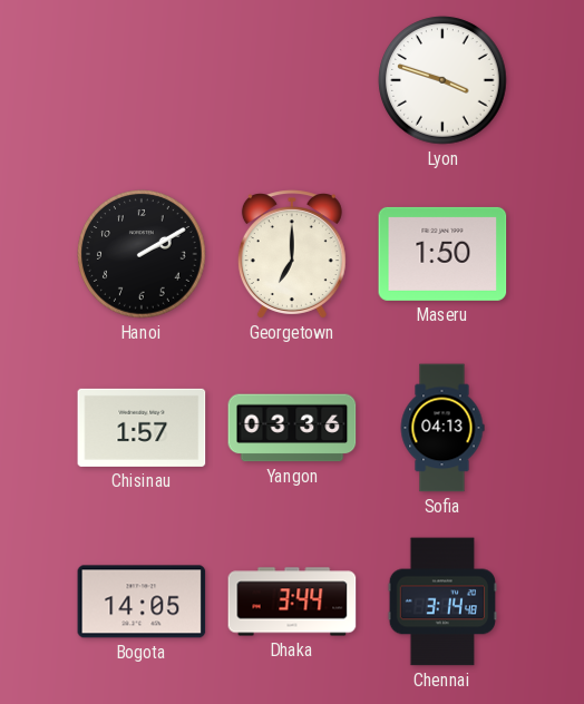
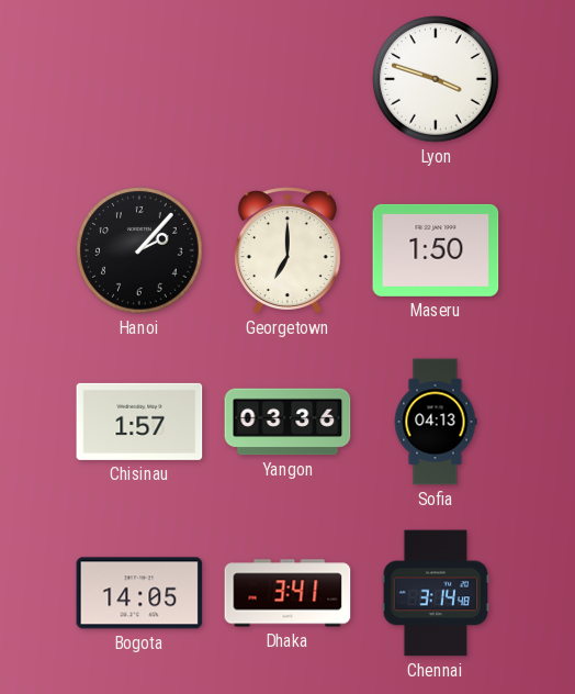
Hanoi: 2:10 -> 2:07 (139, 250)
Dhaka: 3:44 -> 3:41 (287, 593)
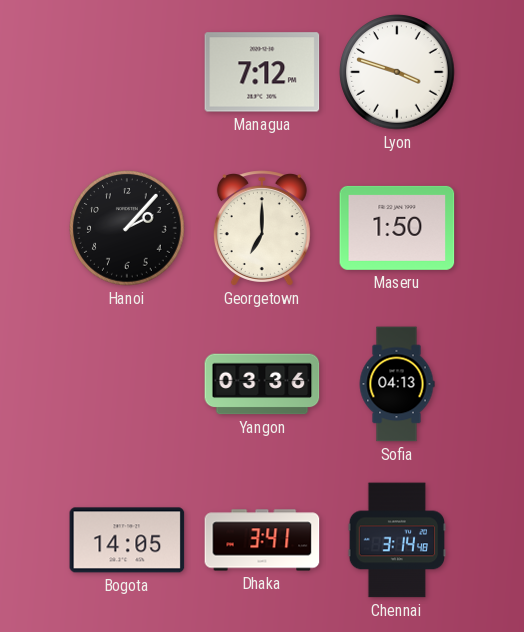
Managua: none -> 7:12 (262, 72)
Chisinau: 1:57 -> none (139, 422)
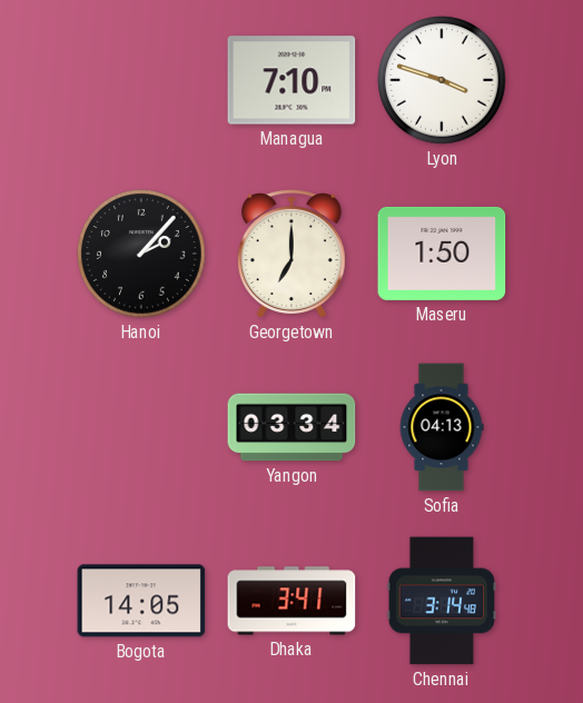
Managua: 7:12 -> 7:10 (291, 80)
Yangon: 03:36 -> 03:34 (291, 427)
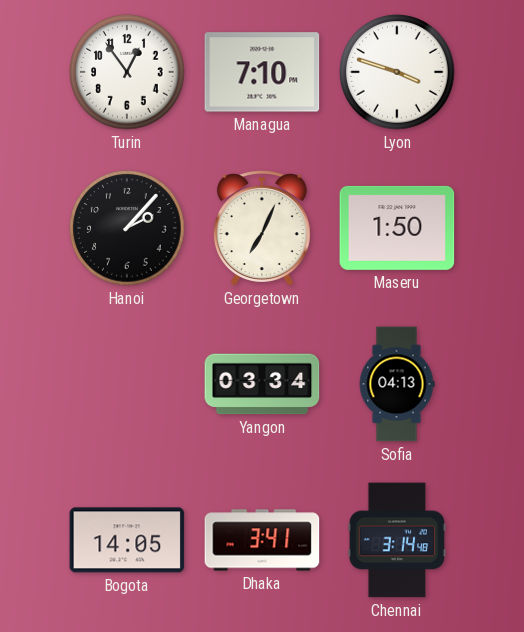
Turin: none -> 12:54 (127, 72)
Georgetown: 7:00 -> 7:04 (262, 228)
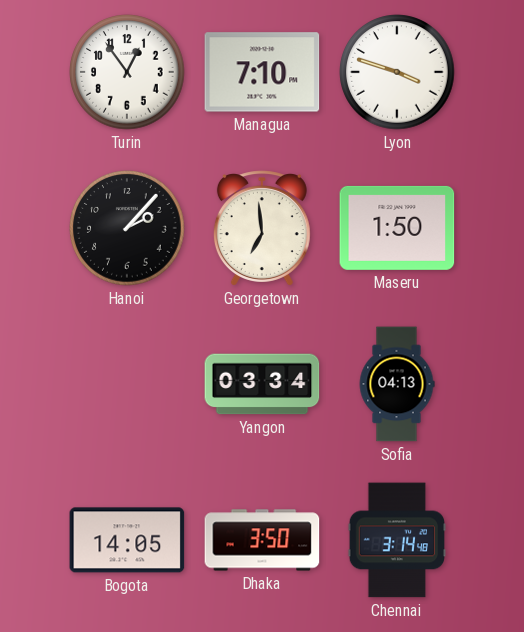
Georgetown: 7:04 -> 6:59 (262, 228)
Dhaka: 3:41 -> 3:50 (262, 540)
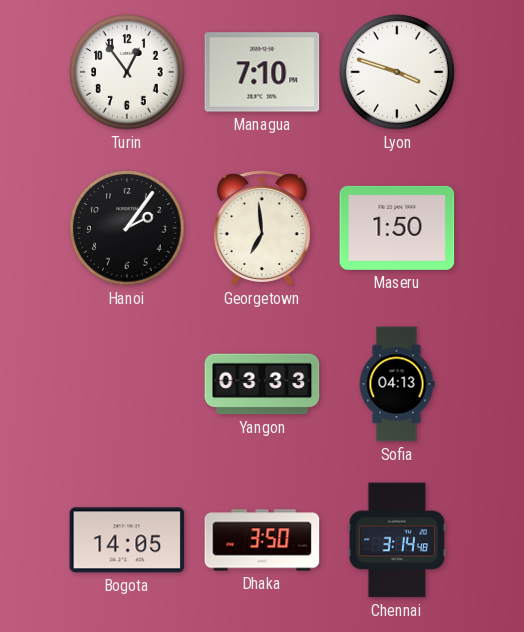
Hanoi: 2:07 -> 2:06 (127, 228)
Yangon: 03:34 -> 03:33 (262, 384)
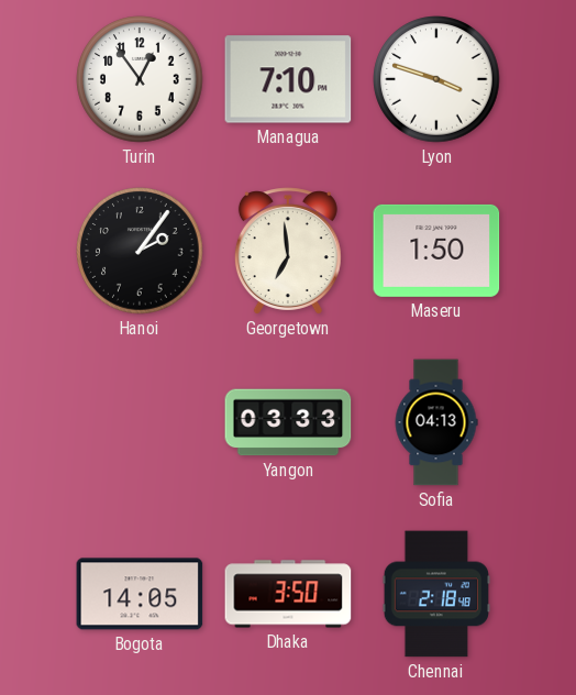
Chennai: 3:14 -> 2:18 (435, 594)
